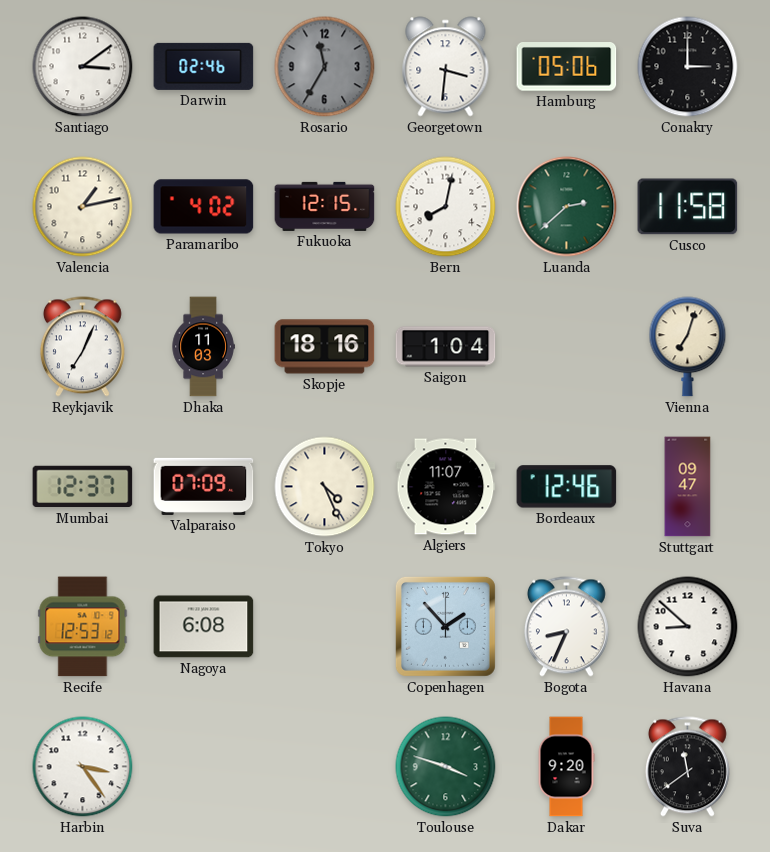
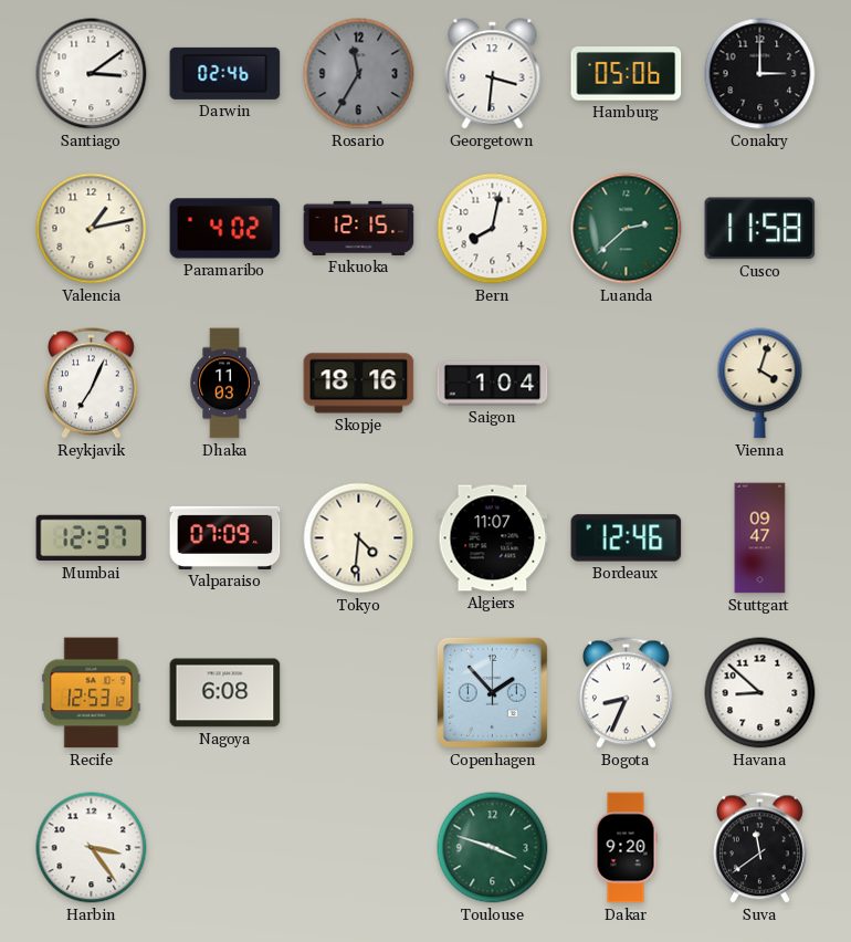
Vienna: 7:03 -> 4:03 (760, 384)
Tokyo: 4:26 -> 4:31 (359, 538)
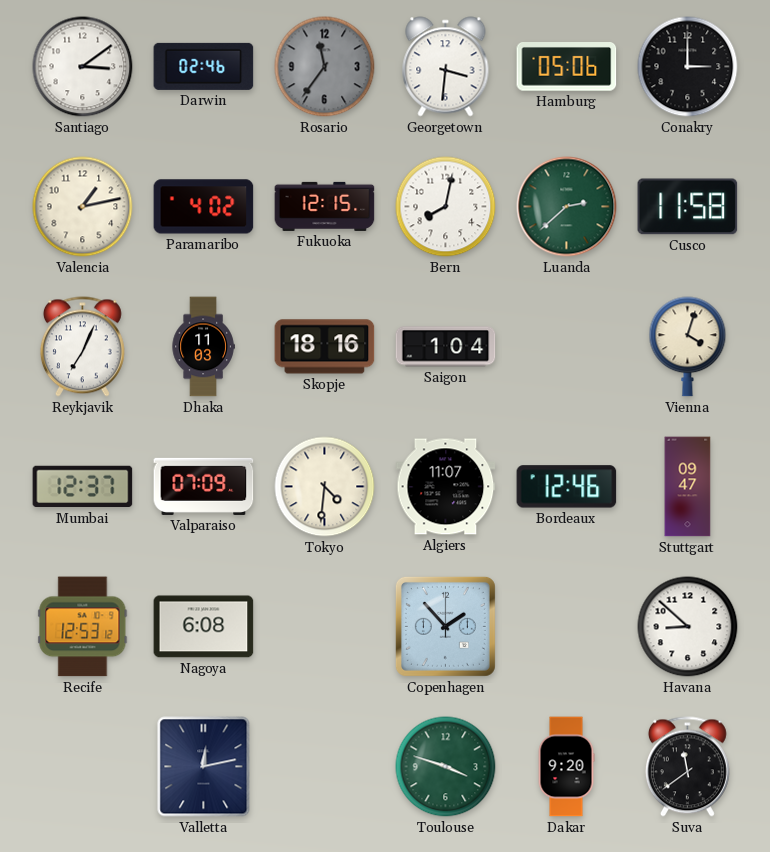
Rosario: 11:35 -> 11:36 (325, 67)
Bogota: 8:34 -> none (626, 693)
Harbin: 3:24 -> none (92, 848)
Valletta: none -> 12:13 (204, 767)
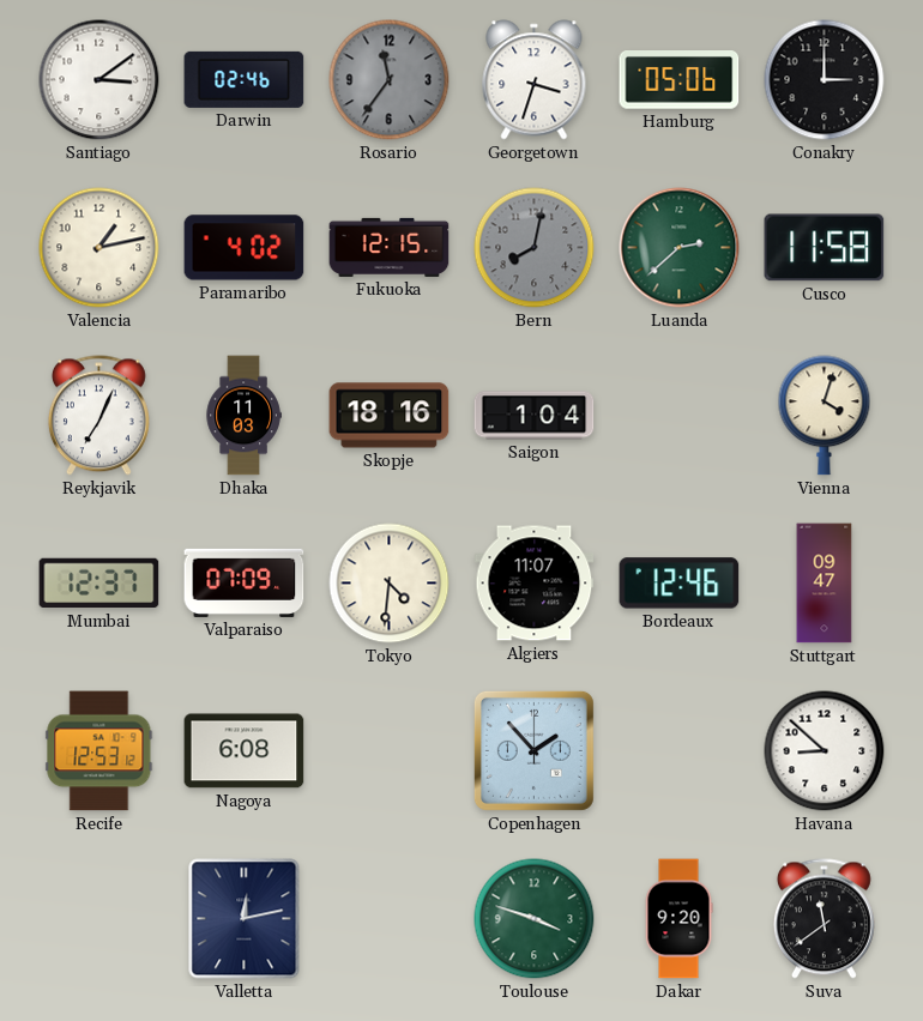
Georgetown: 3:31 -> 3:33 (535, 80)
Bern dial: white -> grey (535, 248)
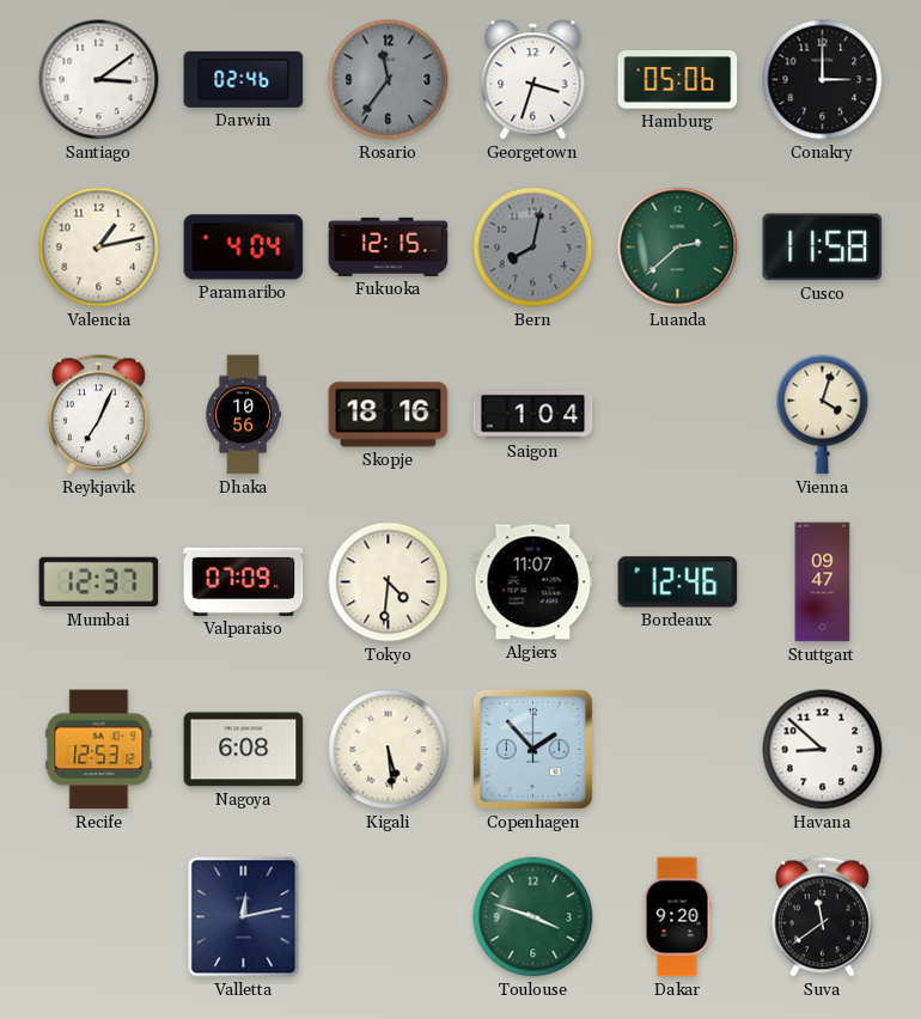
Paramaribo: 4:02 -> 4:04 (244, 248)
Dhaka: 11:03 -> 10:56 (243, 415)
Kigali: none -> 5:29 (389, 750)
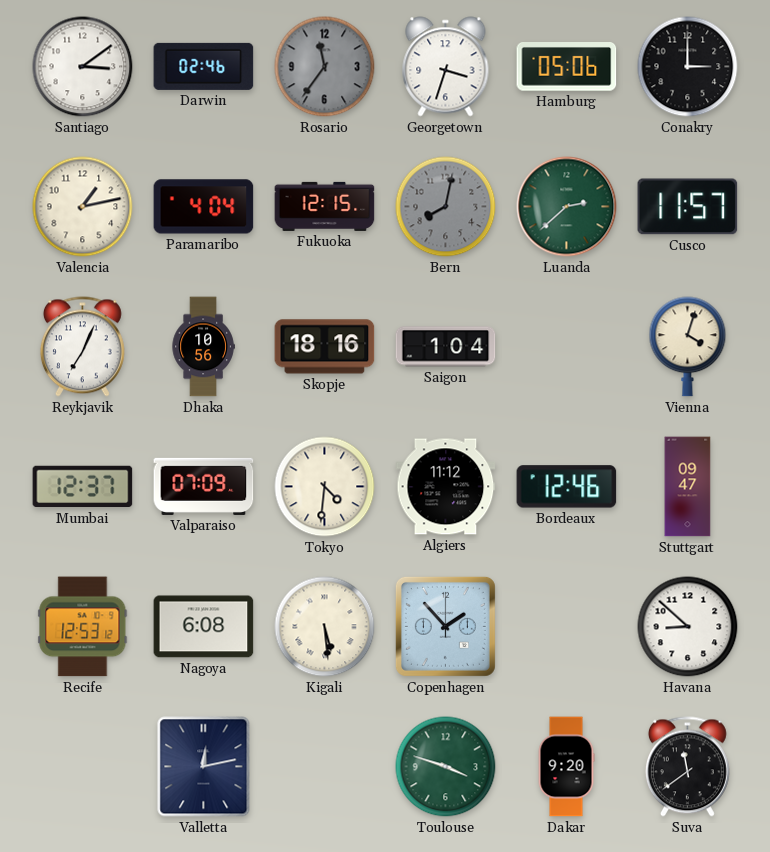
Cusco: 11:58 -> 11:57 (688, 207)
Algiers: 11:07 -> 11:12 (446, 487)
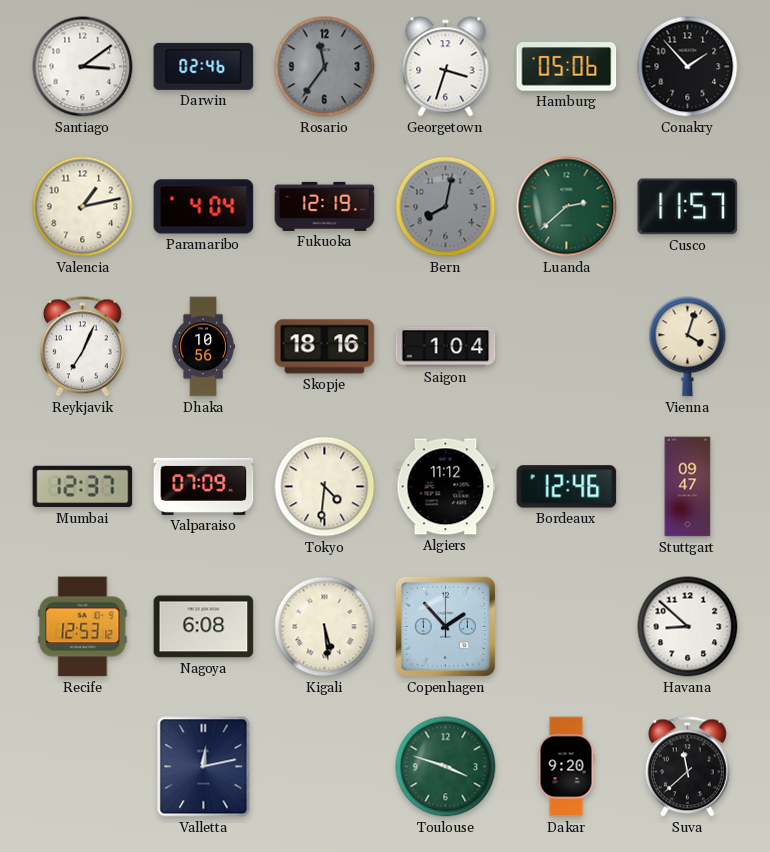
Conakry: 3:00 -> 1:53 (688, 67)
Fukuoka: 12:15 -> 12:19 (325, 206)
Suva: 11:39 -> 11:38 (687, 767)
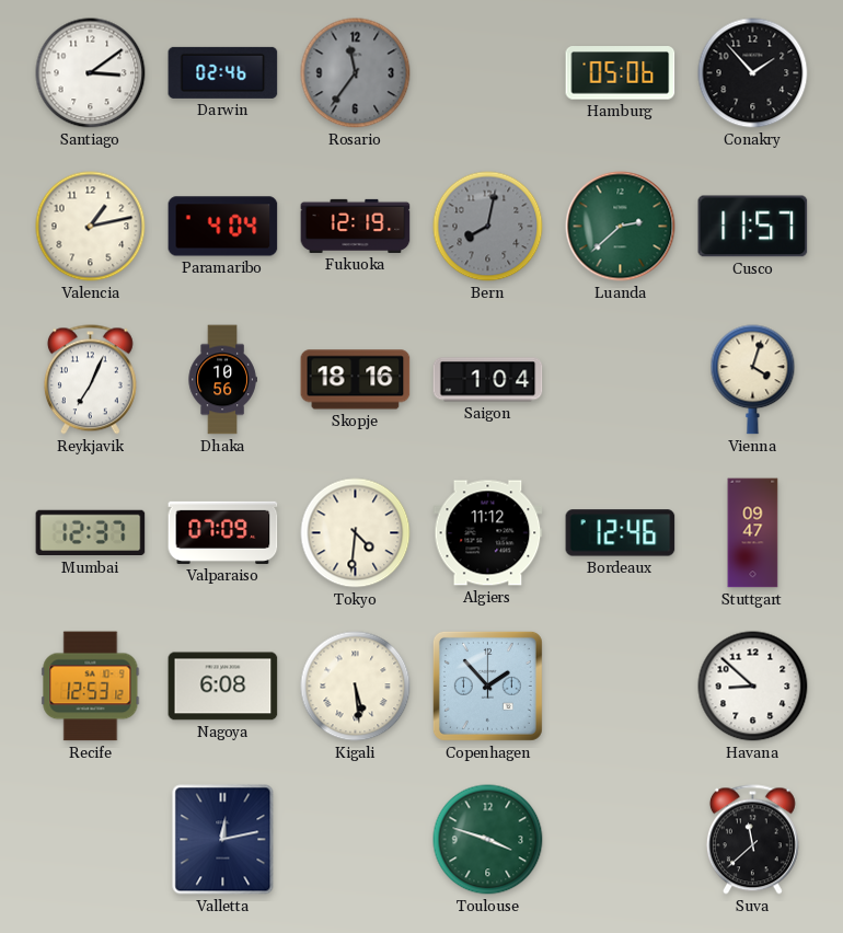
Georgetown: 3:33 -> none (446, 67)
Dakar: 9:20 -> none (566, 767)
